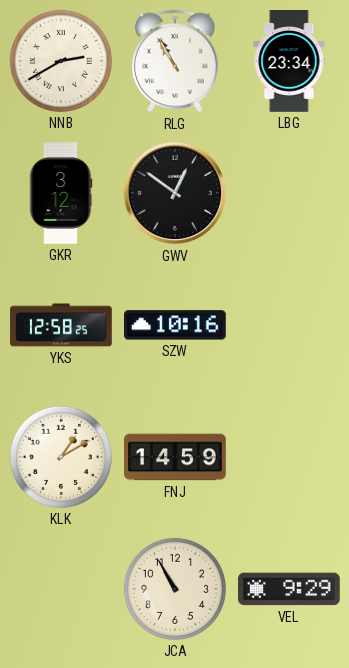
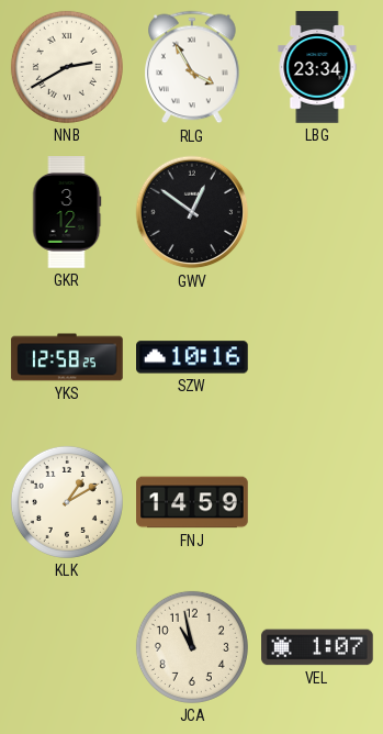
RLG: 10:55 -> 3:55 (193, 67)
JCA: 10:55 -> 10:58 (192, 647)
VEL: 9:29 -> 1:07 (317, 647)
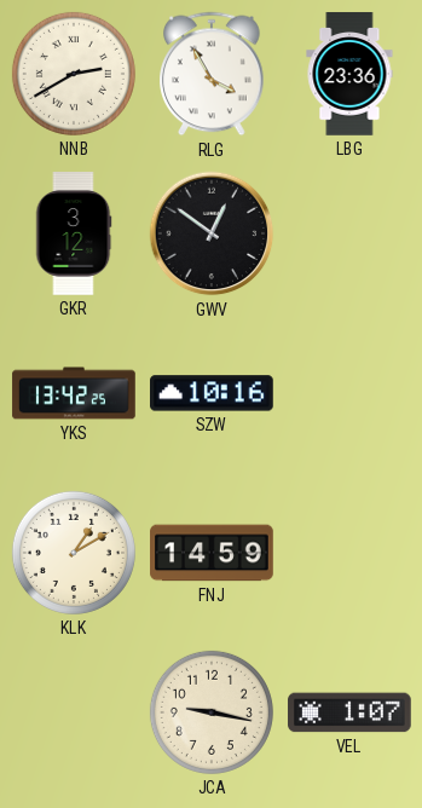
LBG: 23:34 -> 23:36 (349, 74)
YKS: 12:58 -> 13:42 (74, 393)
JCA: 10:58 -> 9:17 (212, 712)
